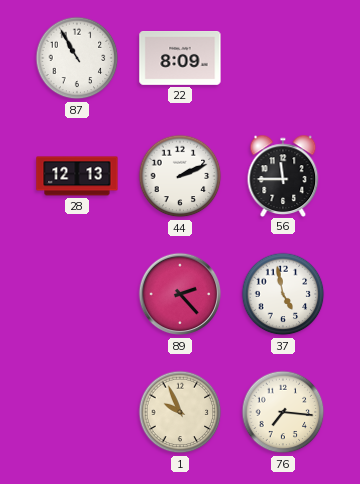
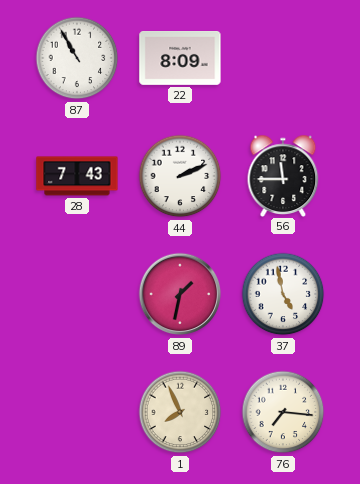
28: 12:13 -> 7:43 (77, 176)
89: 2:23 -> 1:32 (180, 294)
1: 9:56 -> 7:56 (180, 412)
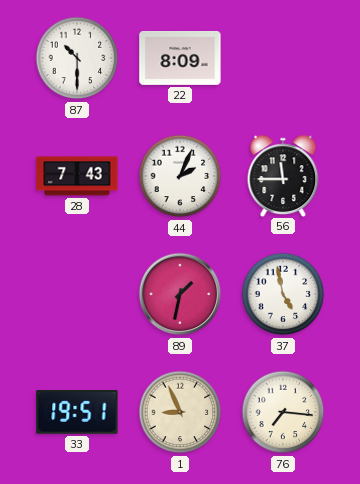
87: 10:55 -> 10:30 (77, 58)
44: 2:11 -> 2:04 (180, 176)
33: none -> 19:51 (77, 412)
1: 7:56 -> 8:56 (180, 412)
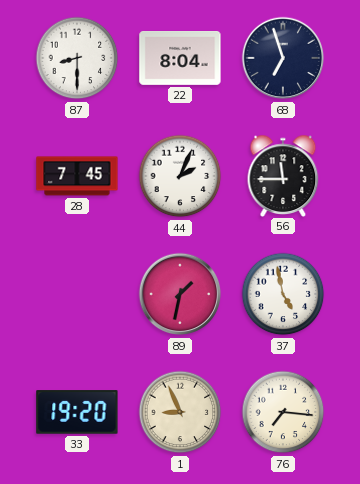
87: 10:30 -> 8:30 (77, 58)
22: 8:09 -> 8:04 (180, 59)
68: none -> 6:57 (283, 58)
28: 7:43 -> 7:45 (77, 176)
33: 19:51 -> 19:20 (77, 412)
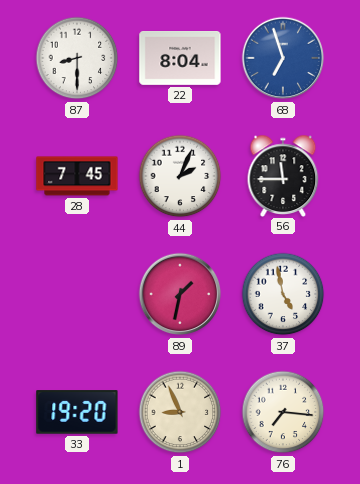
68 dial: navy -> blue (283, 58)
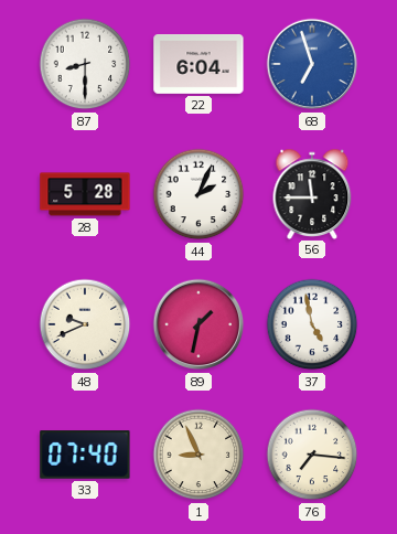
22: 8:04 -> 6:04 (198, 65)
28: 7:45 -> 5:28 (85, 194)
48: none -> 9:41 (85, 324)
33: 19:20 -> 07:40 (85, 455)
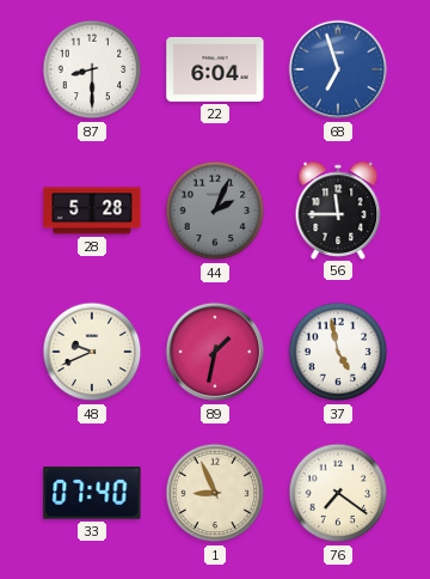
44 dial: white -> grey (215, 211)
76: 7:16 -> 7:21 (338, 493)
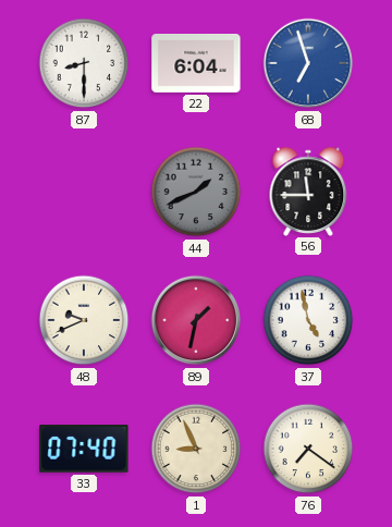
28: 5:28 -> none (92, 211)
44: 2:04 -> 1:41 (196, 192)
